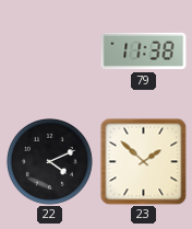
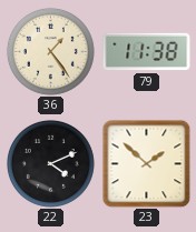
36: none -> 1:24 (50, 51)
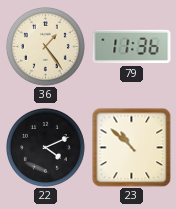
79: 11:38 -> 11:36 (132, 47)
23: 1:52 -> 10:52 (131, 147)
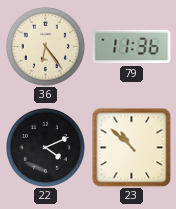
36: 1:24 -> 6:24 (45, 46)
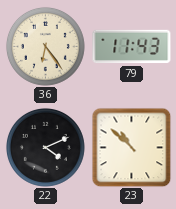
79: 11:36 -> 11:43 (132, 47)
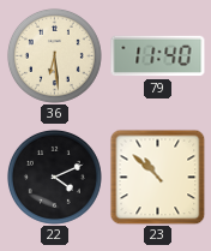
36: 6:24 -> 6:29 (54, 55)
79: 11:43 -> 11:40 (158, 56)
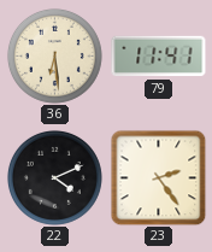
79: 11:40 -> 11:41 (159, 57)
23: 10:52 -> 2:24 (158, 177)
